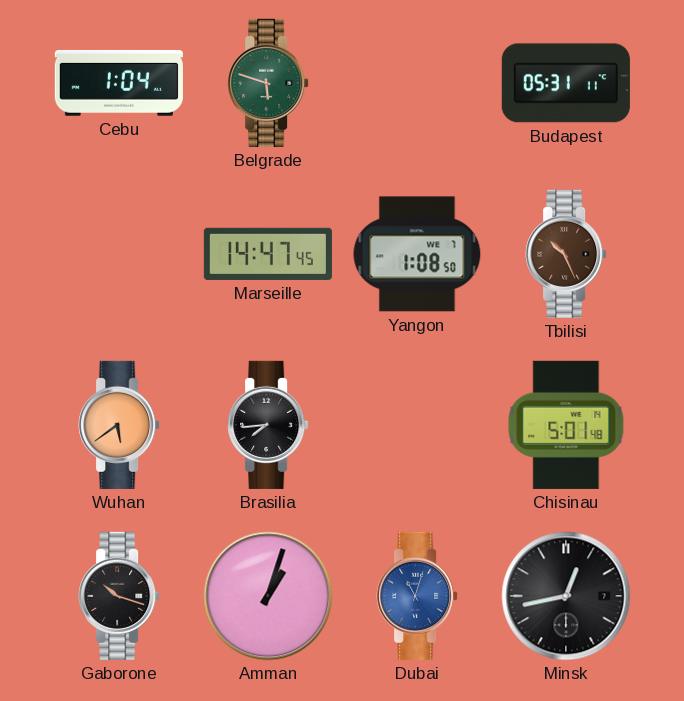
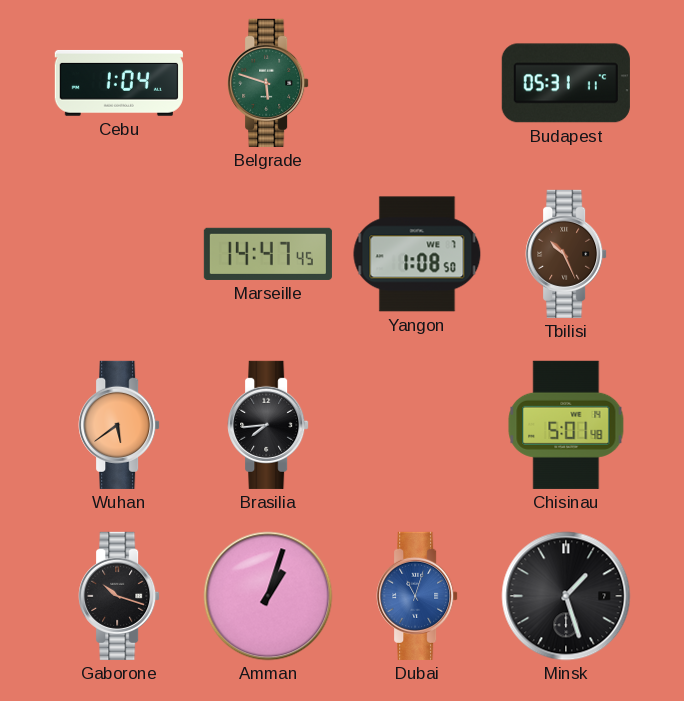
Minsk: 12:43 -> 1:27 (566, 596)
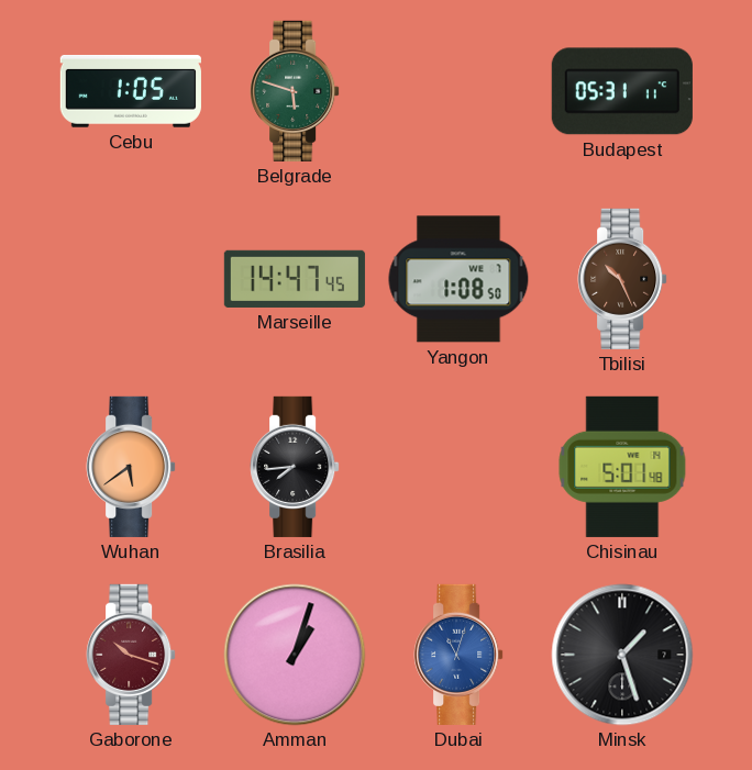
Cebu: 1:04 -> 1:05 (131, 91)
Gaborone dial: black -> burgundy (131, 655)
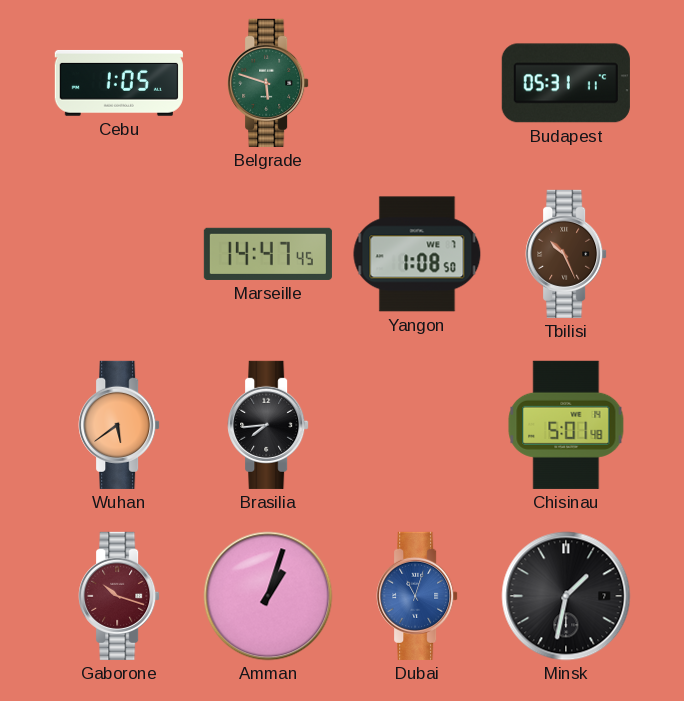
Minsk: 1:27 -> 1:32 (566, 596)
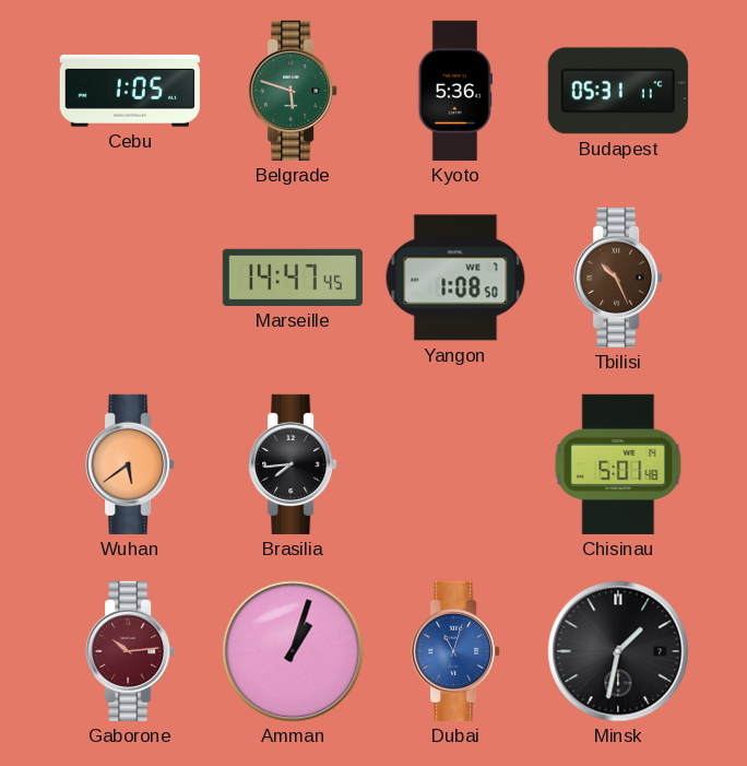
Kyoto: none -> 5:36 (455, 91)
Gaborone: 10:18 -> 10:14 (130, 651)
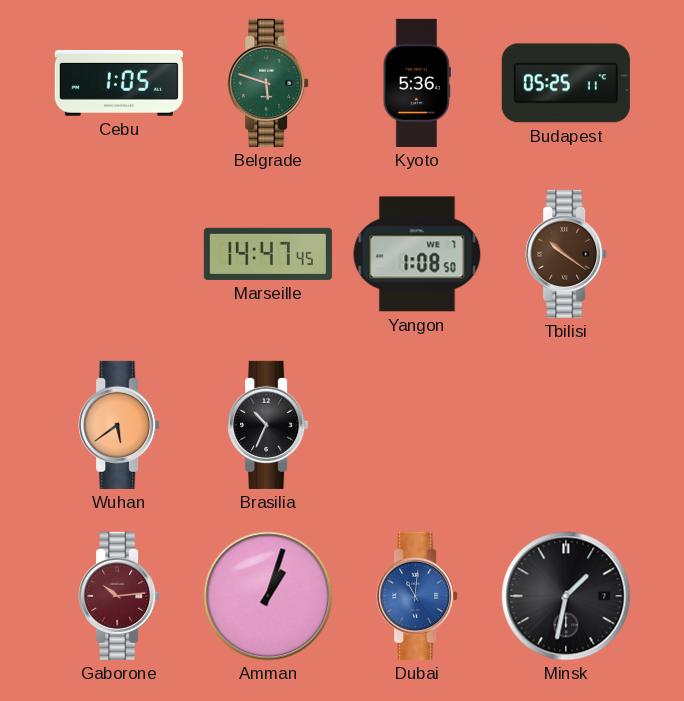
Budapest: 05:31 -> 05:25 (566, 83)
Tbilisi: 10:26 -> 10:21 (566, 254)
Brasilia: 7:44 -> 10:34 (268, 425)
Chisinau: 5:01 -> none (618, 464)
Dubai: 11:03 -> 11:01 (417, 596)
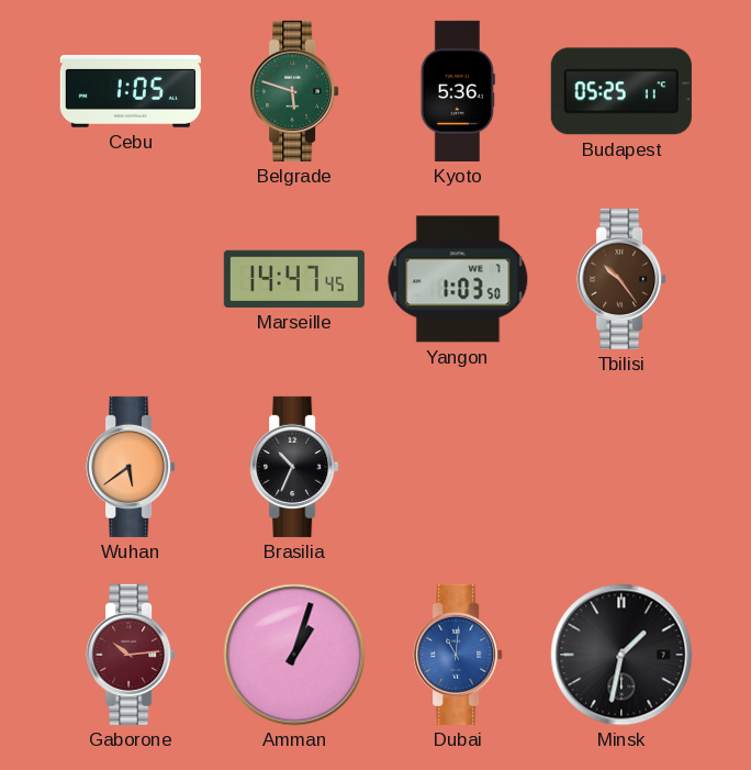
Yangon: 1:08 -> 1:03 (458, 279)
Tbilisi: 10:21 -> 10:24 (621, 279)
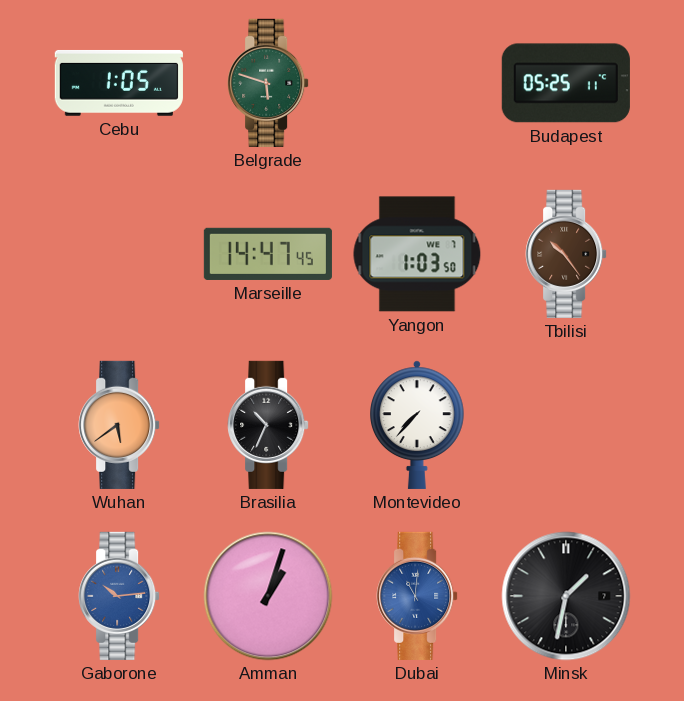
Kyoto: 5:36 -> none (458, 91)
Montevideo: none -> 7:37 (418, 425)
Gaborone dial: burgundy -> blue (119, 596)
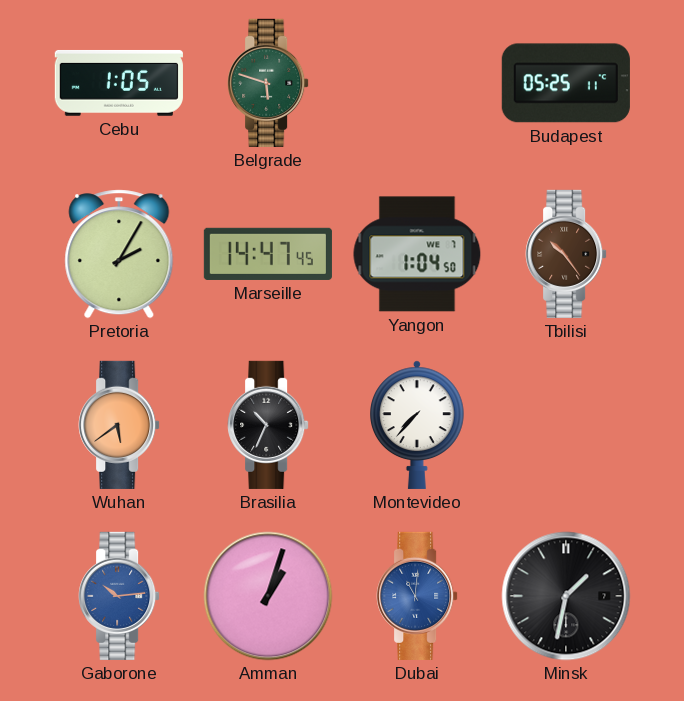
Pretoria: none -> 2:05 (119, 254)
Yangon: 1:03 -> 1:04 (417, 254)
